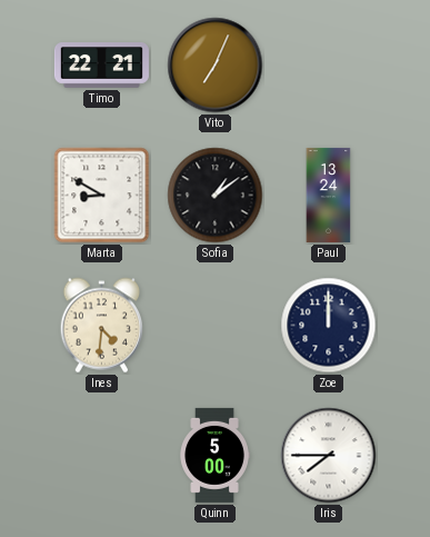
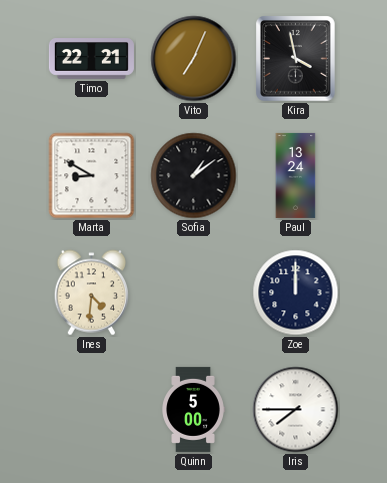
Kira: none -> 3:58 (296, 59)
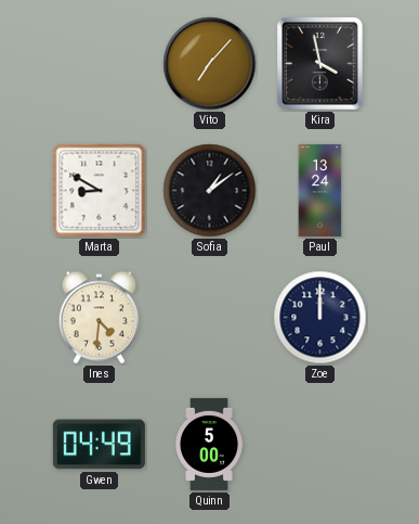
Timo: 22:21 -> none (91, 59)
Vito: 7:04 -> 7:07 (210, 64)
Gwen: none -> 04:49 (99, 445)
Iris: 7:45 -> none (296, 410)
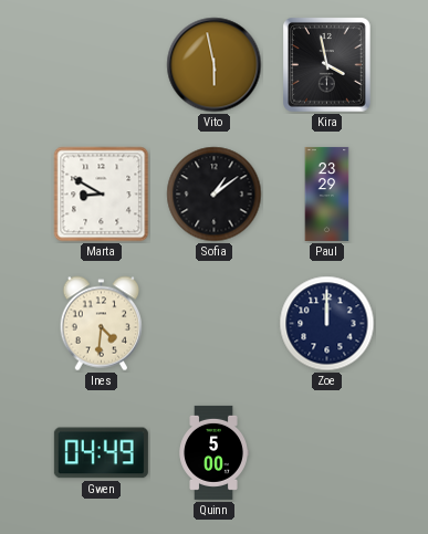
Vito: 7:07 -> 5:58 (215, 65)
Paul: 13:24 -> 23:29 (327, 193)
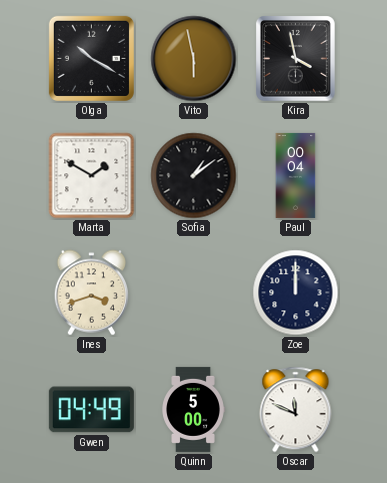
Olga: none -> 10:20 (91, 58)
Marta: 8:50 -> 1:50 (92, 176)
Paul: 23:29 -> 00:04 (296, 175)
Ines: 4:31 -> 3:42 (91, 293)
Oscar: none -> 11:49 (296, 410)
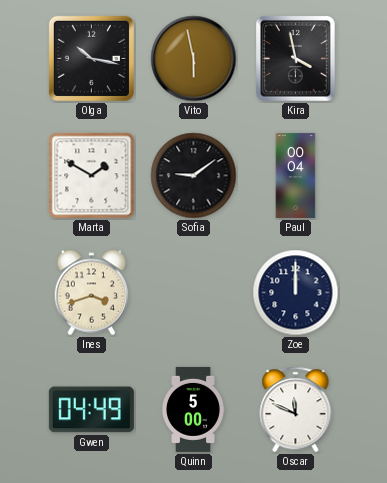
Olga: 10:20 -> 10:17 (91, 58)
Sofia: 1:09 -> 9:09 (194, 176)
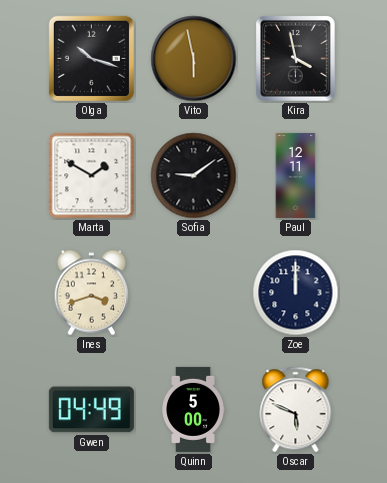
Olga: 10:17 -> 10:18 (91, 58)
Paul: 00:04 -> 12:11 (296, 175)
Oscar: 11:49 -> 5:49 (296, 410)
